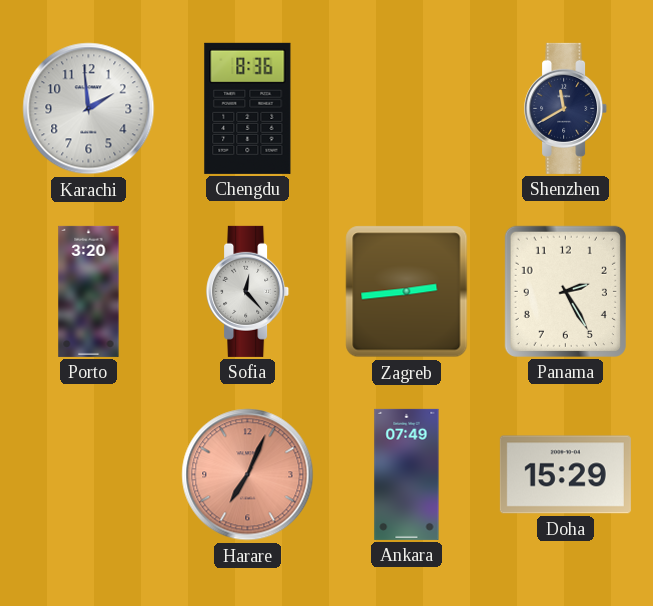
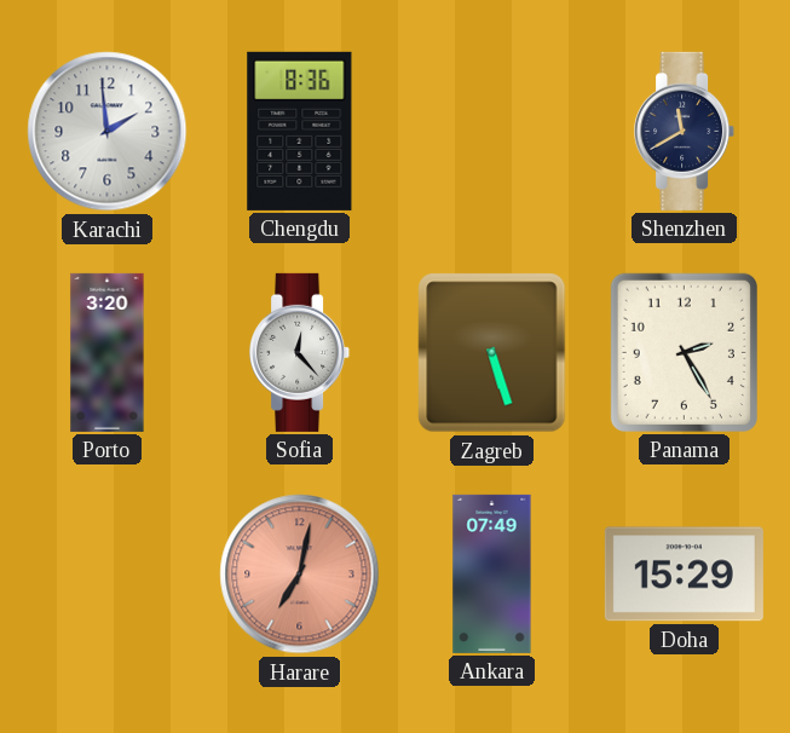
Zagreb: 2:44 -> 5:27 (492, 353)
Harare: 7:04 -> 7:02 (300, 575)
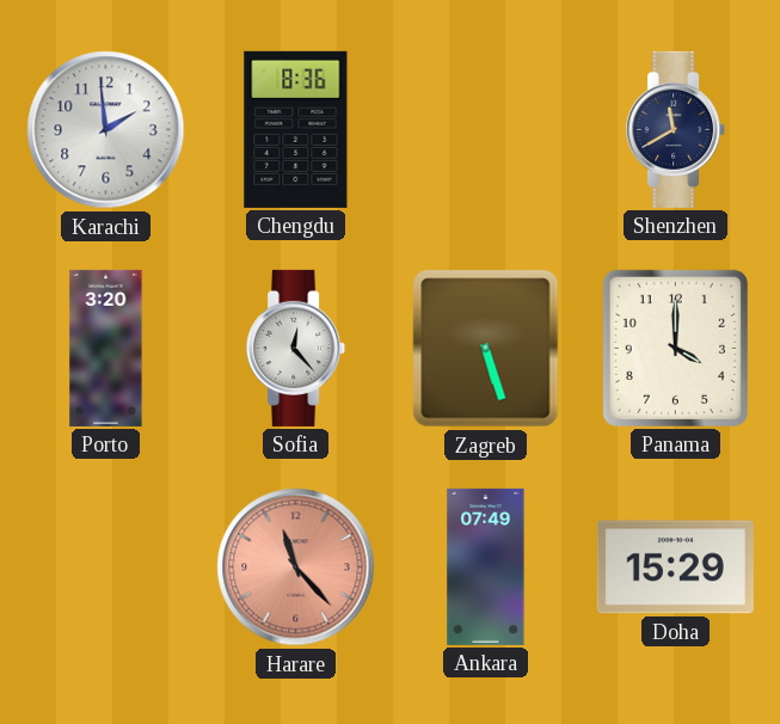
Panama: 2:25 -> 4:00 (675, 348)
Harare: 7:02 -> 11:23 (296, 567)
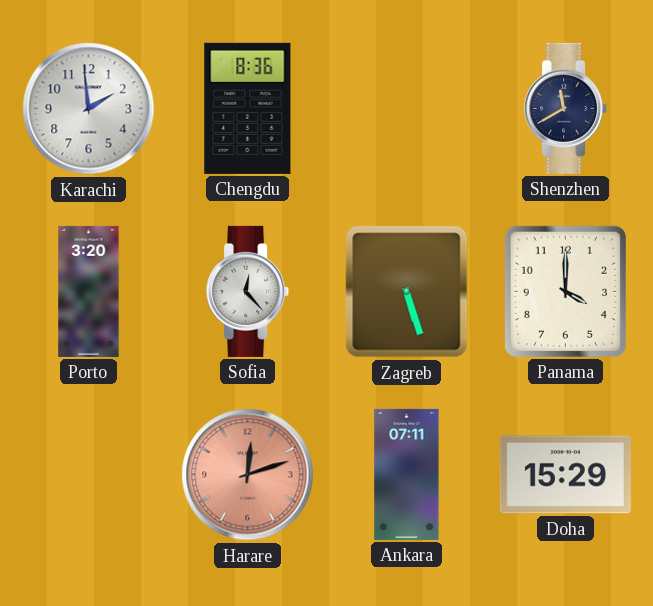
Harare: 11:23 -> 12:12 (248, 475)
Ankara: 07:49 -> 07:11 (407, 474)
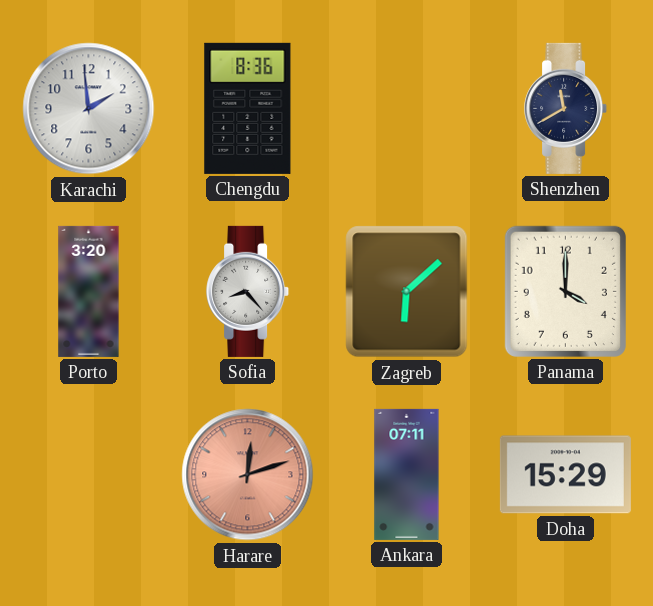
Sofia: 12:23 -> 8:23 (248, 291)
Zagreb: 5:27 -> 6:08 (407, 292)
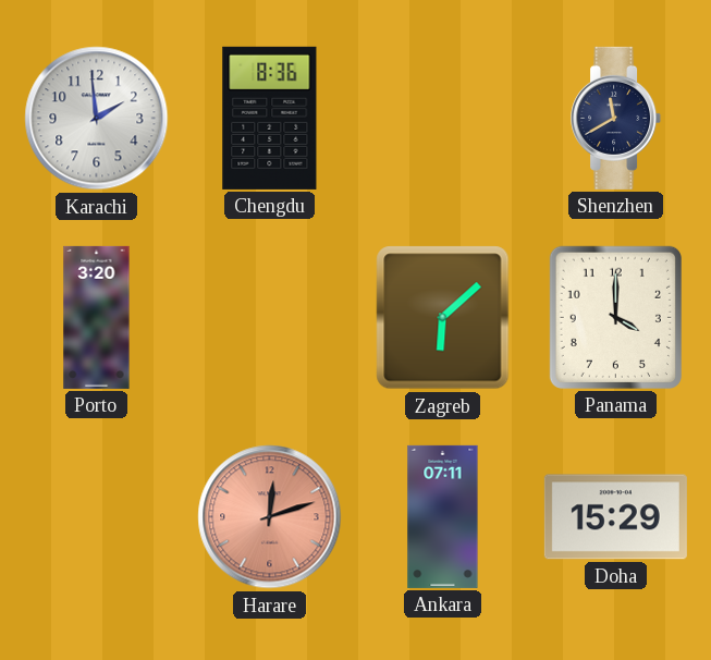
Sofia: 8:23 -> none (248, 291)
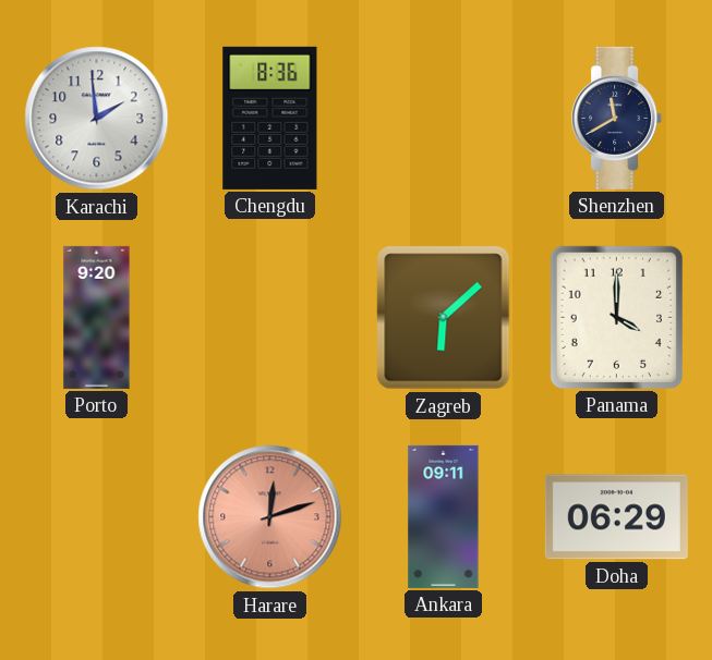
Porto: 3:20 -> 9:20 (97, 317)
Ankara: 07:11 -> 09:11 (444, 516)
Doha: 15:29 -> 06:29 (616, 517)
